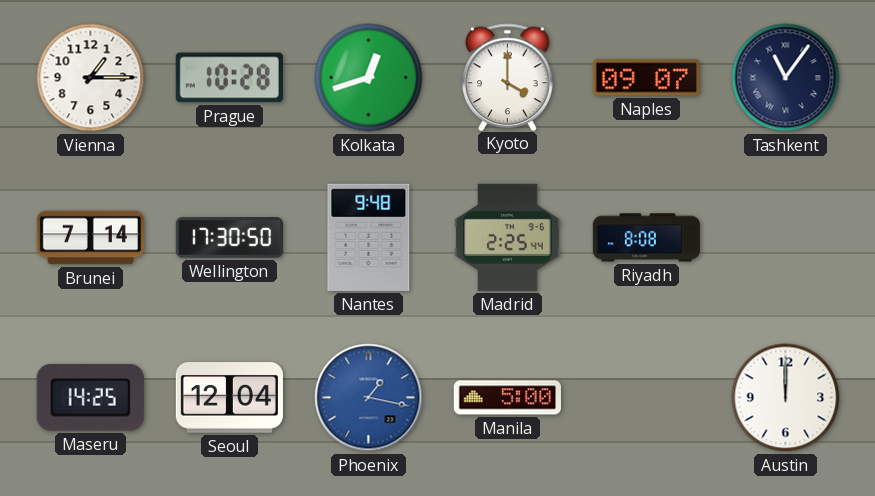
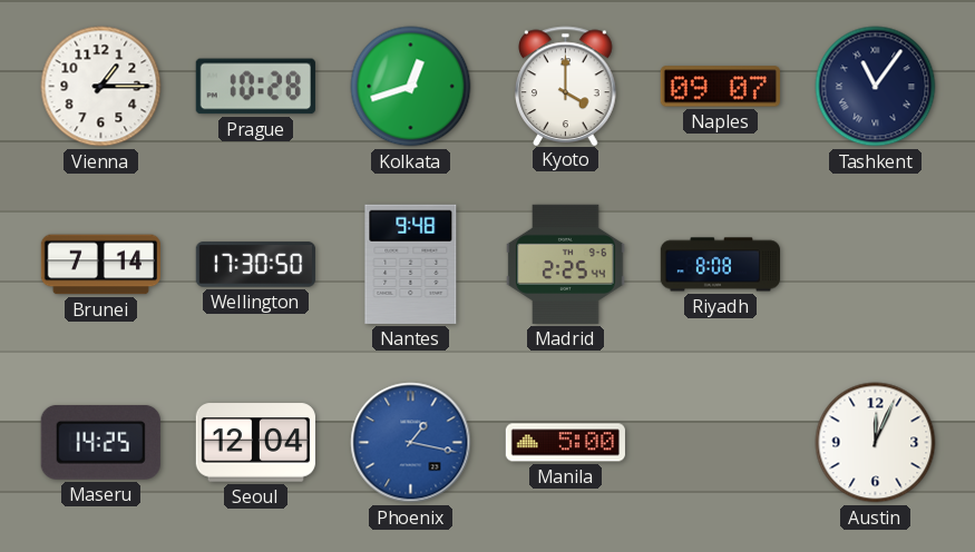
Austin: 12:00 -> 12:04 (876, 443)
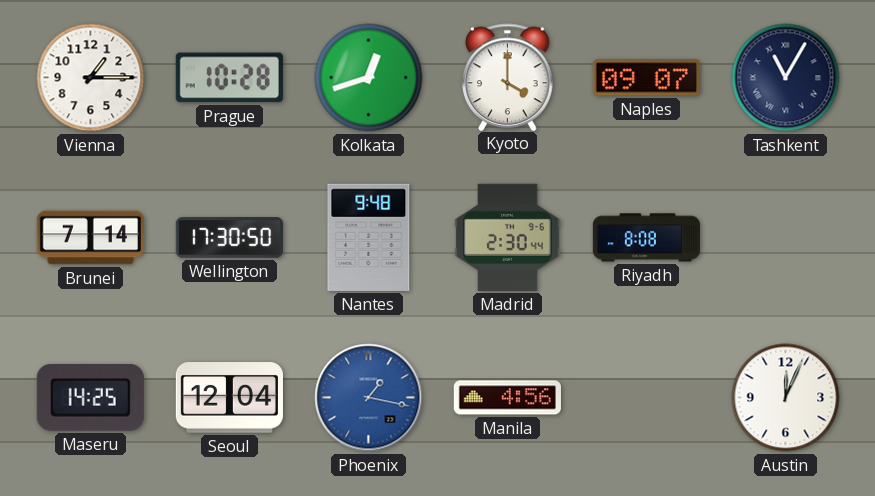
Tashkent: 11:06 -> 11:05 (786, 78)
Madrid: 2:25 -> 2:30 (508, 237)
Manila: 5:00 -> 4:56 (507, 398)
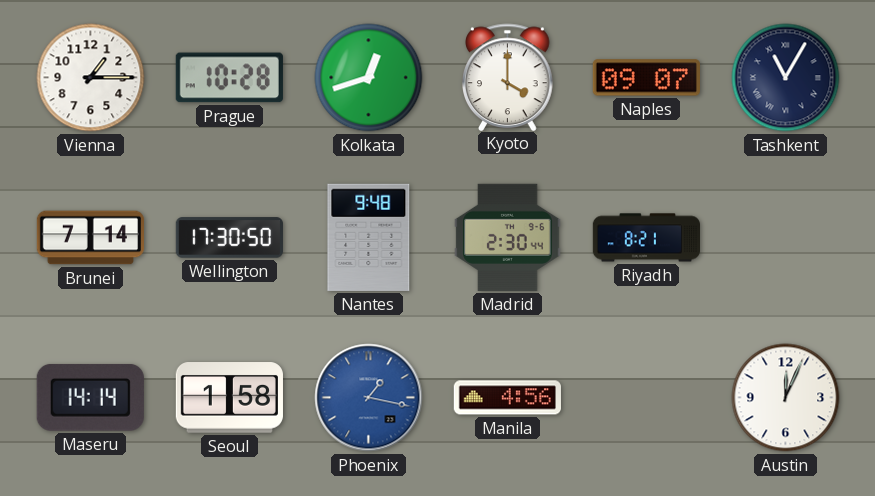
Riyadh: 8:08 -> 8:21 (646, 238)
Maseru: 14:25 -> 14:14 (90, 397)
Seoul: 12:04 -> 1:58 (229, 398)
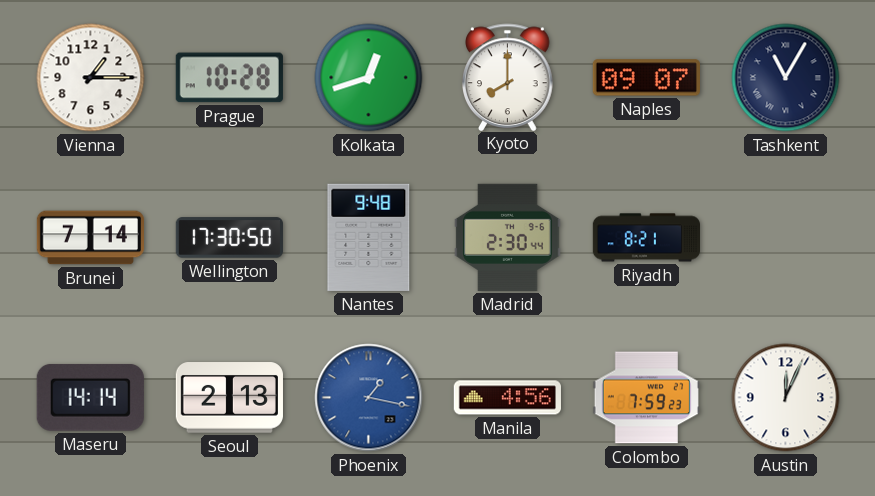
Kyoto: 4:00 -> 8:00 (508, 77)
Seoul: 1:58 -> 2:13 (229, 398)
Colombo: none -> 7:59 (646, 398)
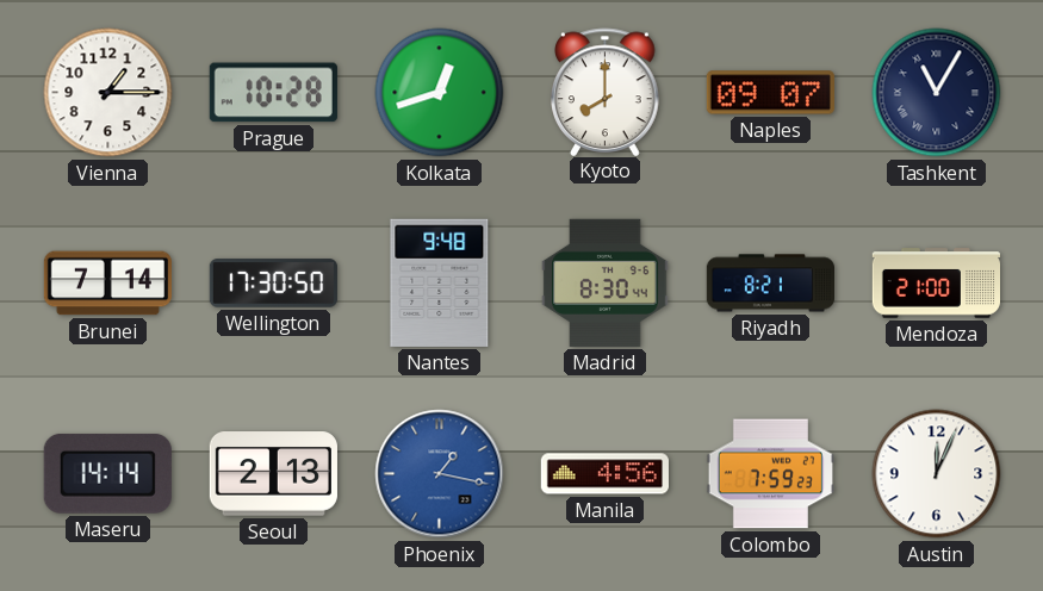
Madrid: 2:30 -> 8:30 (606, 282)
Mendoza: none -> 21:00 (936, 284)
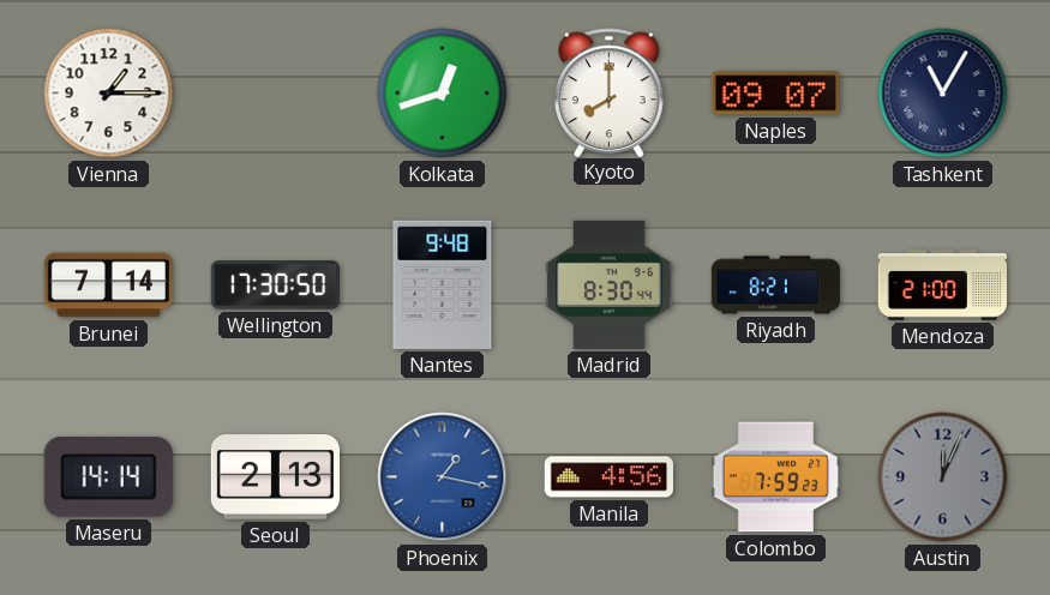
Prague: 10:28 -> none (273, 93)
Austin dial: white -> grey (943, 477)
